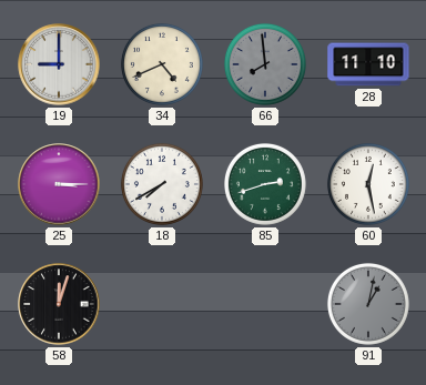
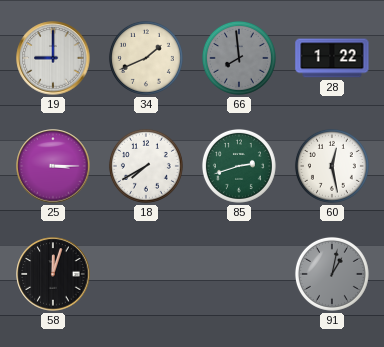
34: 4:41 -> 1:41 (146, 58)
28: 11:10 -> 1:22 (332, 58)
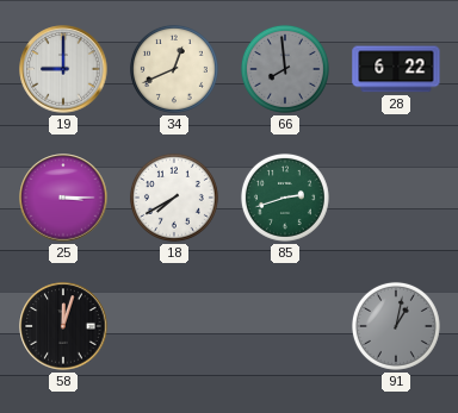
34: 1:41 -> 12:41 (174, 69)
28: 1:22 -> 6:22 (396, 69)
60: 12:28 -> none (332, 166)
